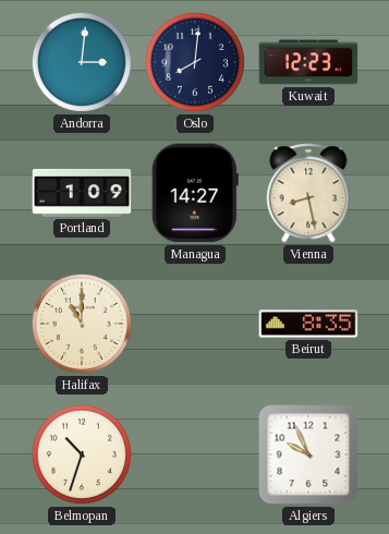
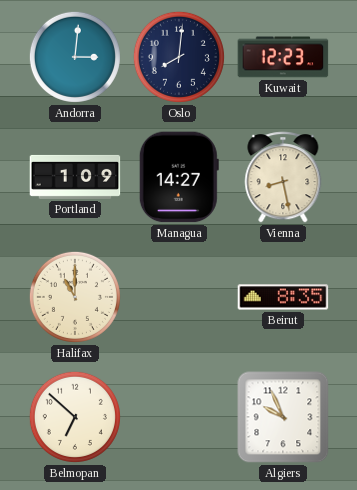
Belmopan: 10:33 -> 6:52 (75, 417)
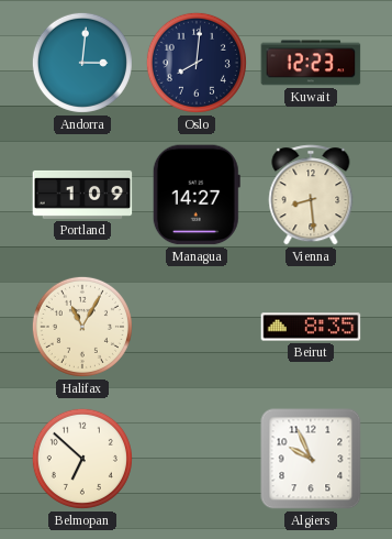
Vienna: 8:28 -> 8:29 (311, 195)
Halifax: 11:00 -> 11:05 (82, 327)
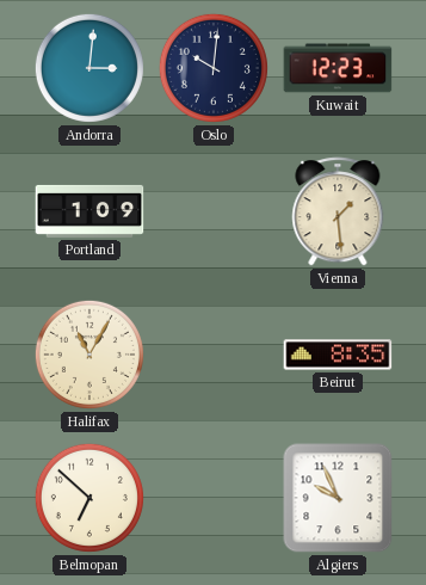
Oslo: 8:01 -> 10:01 (214, 68)
Managua: 14:27 -> none (197, 195)
Vienna: 8:29 -> 1:29 (338, 211)
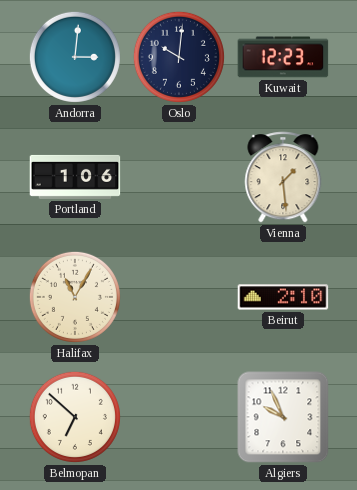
Portland: 1:09 -> 1:06 (75, 177)
Beirut: 8:35 -> 2:10 (283, 297)
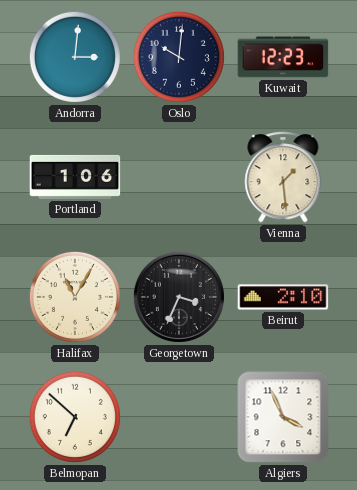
Georgetown: none -> 3:34 (179, 297)
Algiers: 9:56 -> 3:56 (283, 417)
